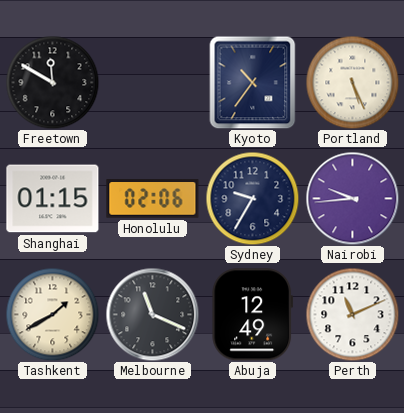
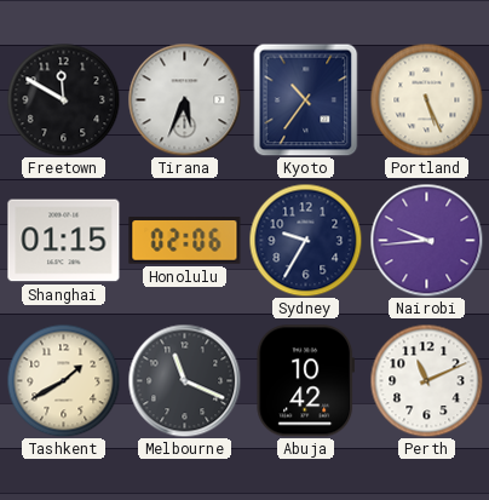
Tirana: none -> 5:34 (184, 99)
Abuja: 12:49 -> 10:42 (306, 381)
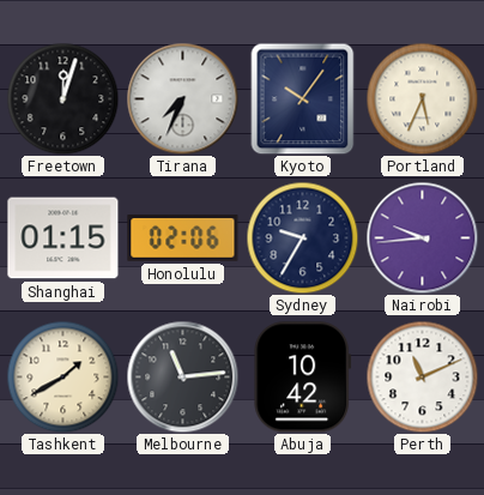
Freetown: 11:50 -> 12:03 (62, 98)
Tirana: 5:34 -> 7:34 (182, 98)
Kyoto: 10:36 -> 10:06 (303, 98)
Portland: 5:26 -> 5:34 (422, 98)
Melbourne: 11:19 -> 11:14 (182, 376)
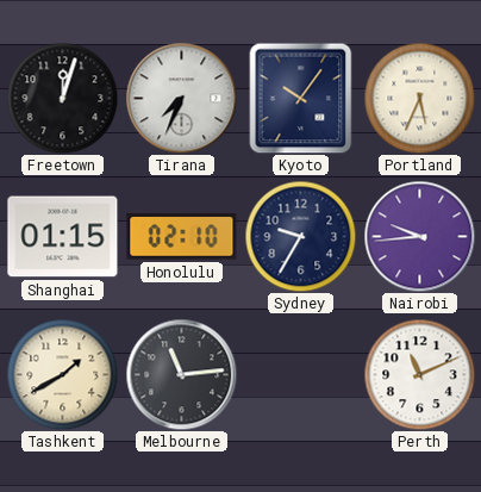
Honolulu: 02:06 -> 02:10 (182, 237)
Abuja: 10:42 -> none (303, 378)
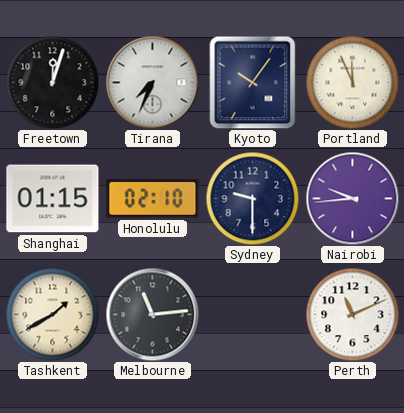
Portland: 5:34 -> 11:56 (352, 82)
Sydney: 9:35 -> 9:30 (252, 198)
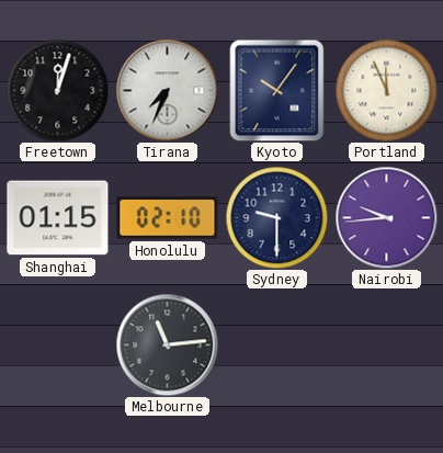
Tashkent: 1:40 -> none (52, 314)
Perth: 11:11 -> none (352, 314)
